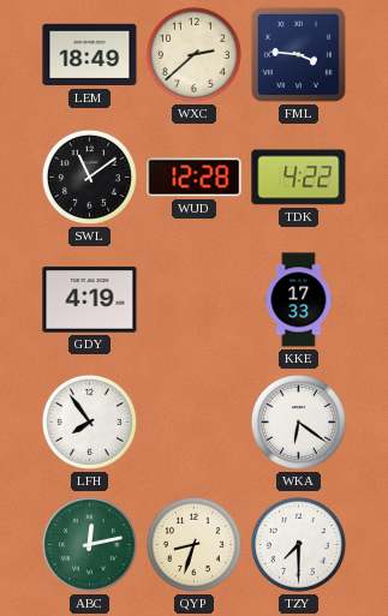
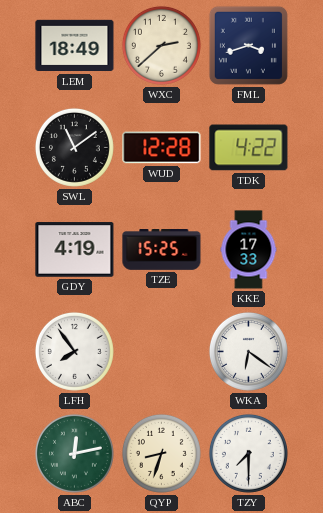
FML: 3:46 -> 3:42 (248, 45)
TZE: none -> 15:25 (162, 250)
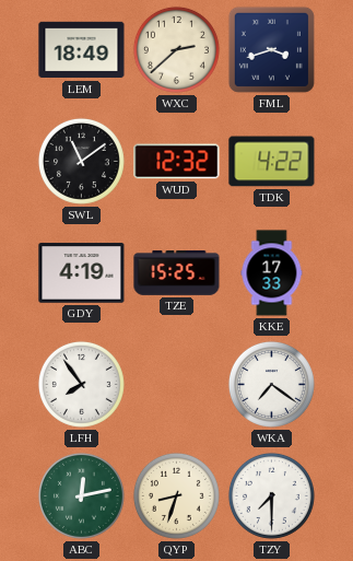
WUD: 12:28 -> 12:32 (177, 162)
WKA: 6:21 -> 7:21 (271, 384)
